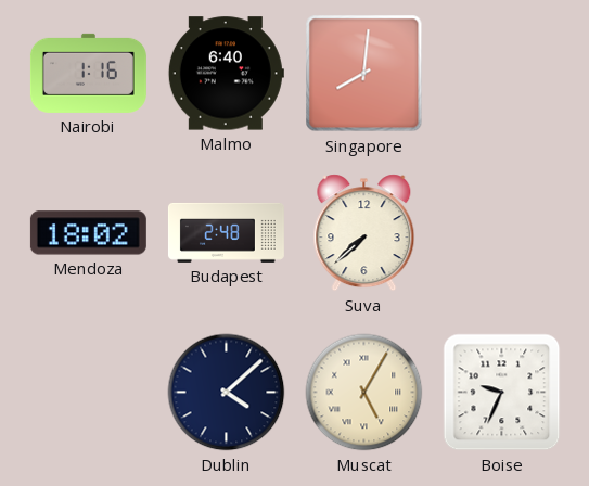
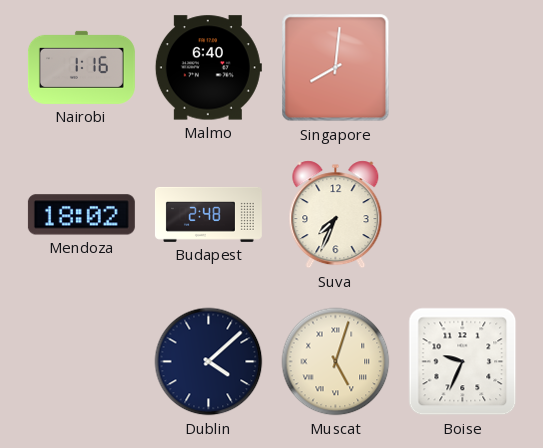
Suva: 7:38 -> 7:34 (336, 215)
Muscat: 5:05 -> 5:03 (336, 362)
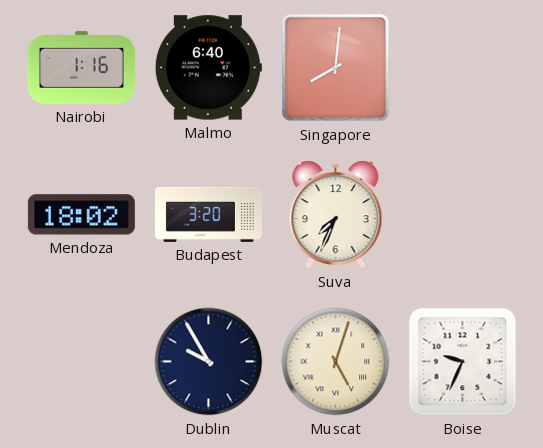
Budapest: 2:48 -> 3:20 (208, 214)
Dublin: 4:08 -> 9:55 (209, 362)
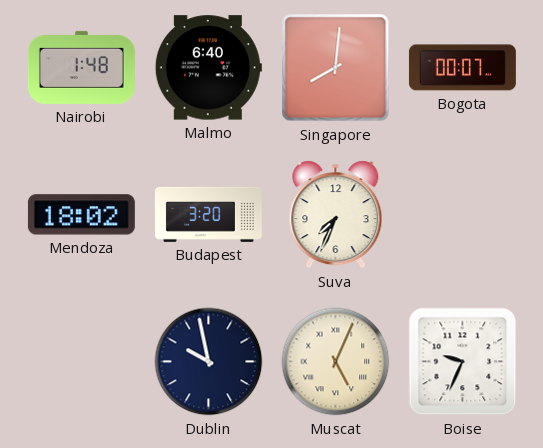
Nairobi: 1:16 -> 1:48 (81, 67)
Bogota: none -> 00:07 (462, 68)
Dublin: 9:55 -> 9:58 (209, 362)
Muscat: 5:03 -> 5:04 (336, 362)
